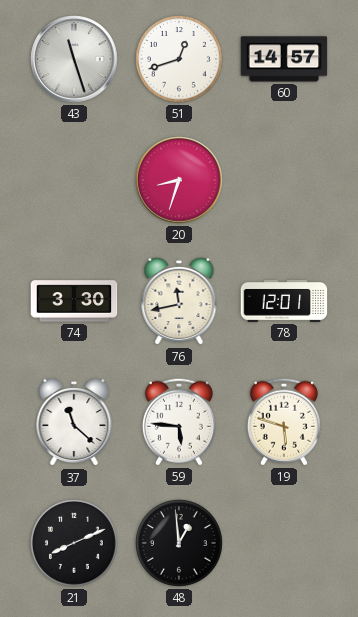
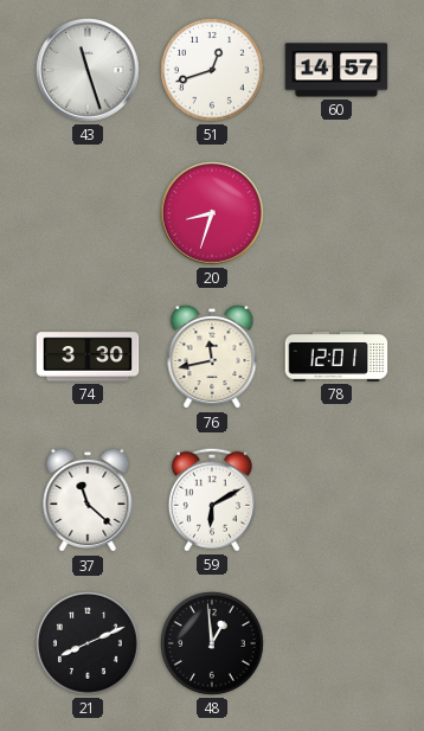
59: 5:46 -> 6:10 (212, 500)
19: 5:48 -> none (284, 422)
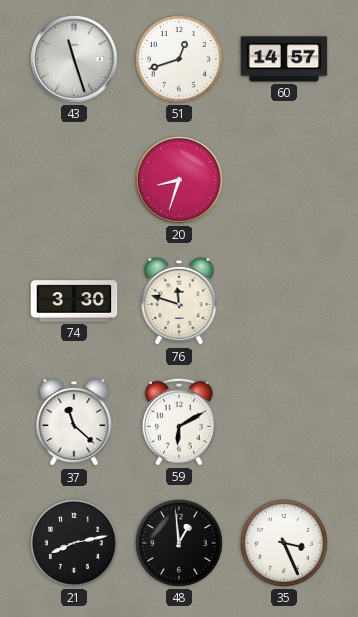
76: 11:43 -> 11:48 (179, 301)
78: 12:01 -> none (336, 358)
21: 8:11 -> 8:13 (74, 543)
35: none -> 3:26 (284, 543)
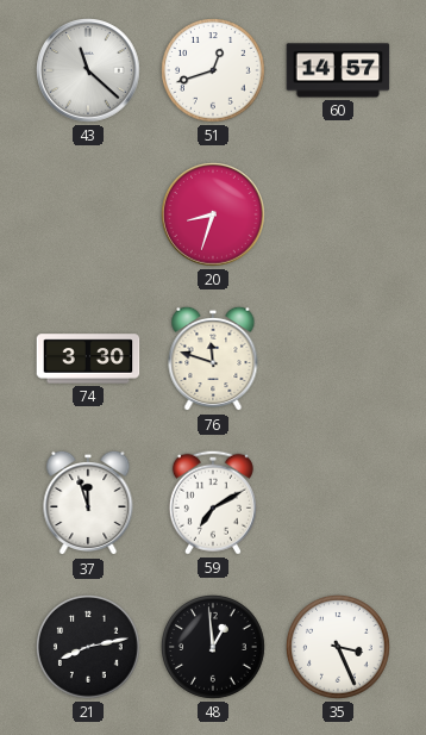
43: 11:27 -> 11:22 (88, 70)
37: 11:22 -> 11:57 (88, 503)
59: 6:10 -> 7:10 (213, 503)
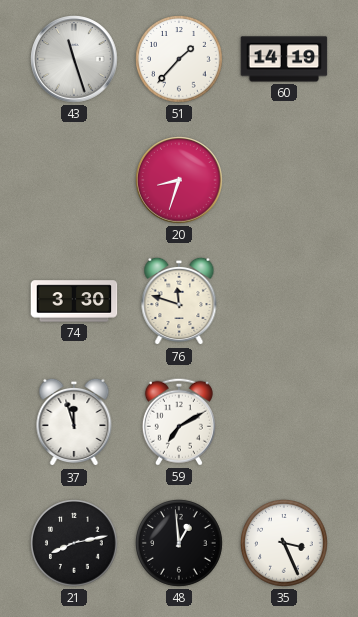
43: 11:22 -> 11:27 (74, 59)
51: 12:42 -> 1:37 (179, 59)
60: 14:57 -> 14:19 (284, 59)
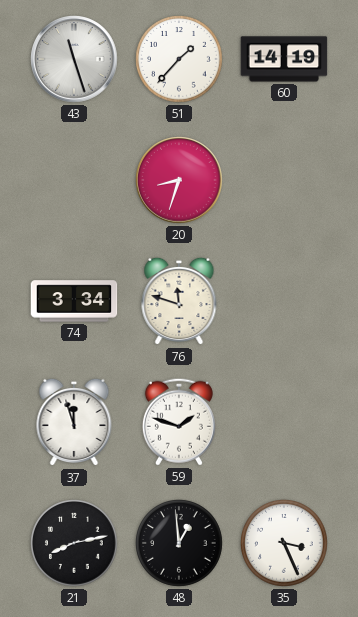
74: 3:30 -> 3:34 (74, 301)
59: 7:10 -> 1:48 (179, 422)
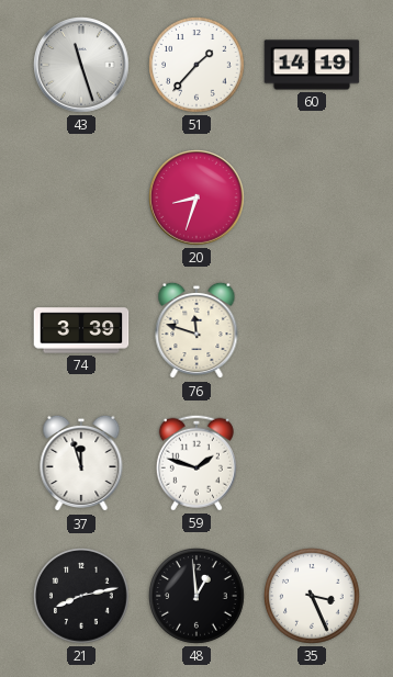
74: 3:34 -> 3:39 (81, 330)
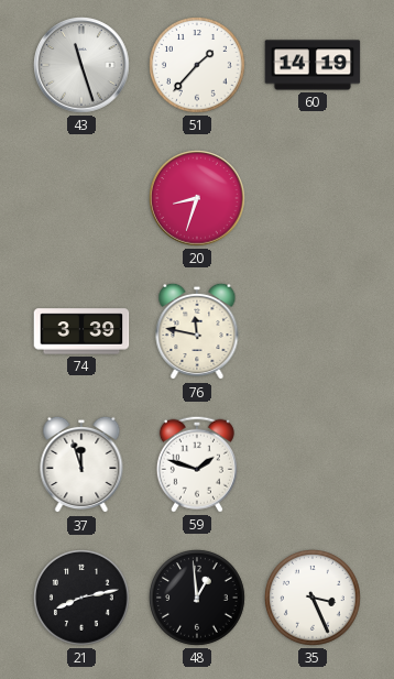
76: 11:48 -> 11:47 (197, 331)
